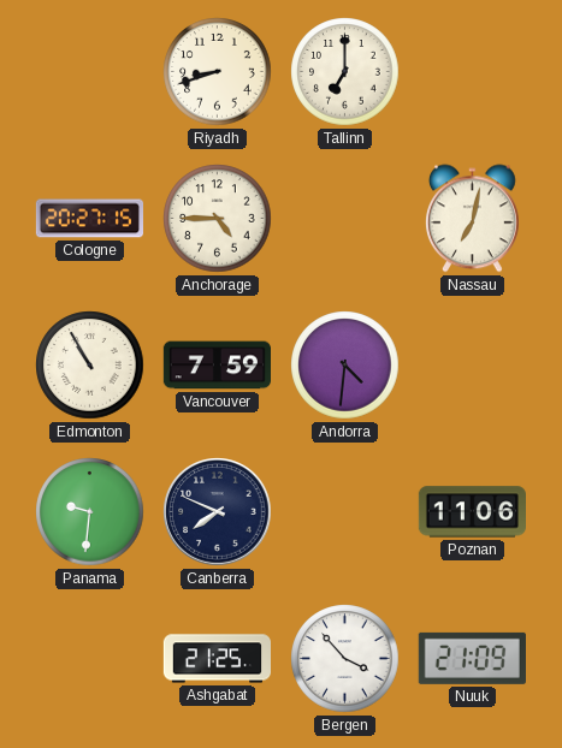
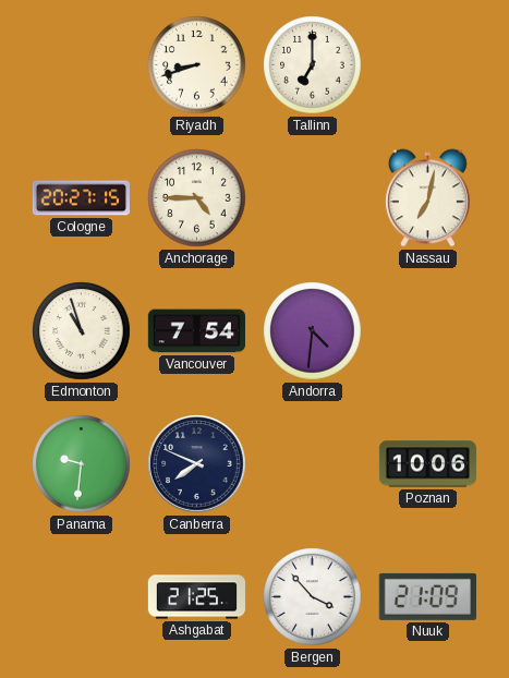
Edmonton: 10:55 -> 10:57 (82, 331)
Vancouver: 7:59 -> 7:54 (196, 331)
Poznan: 11:06 -> 10:06 (427, 464)
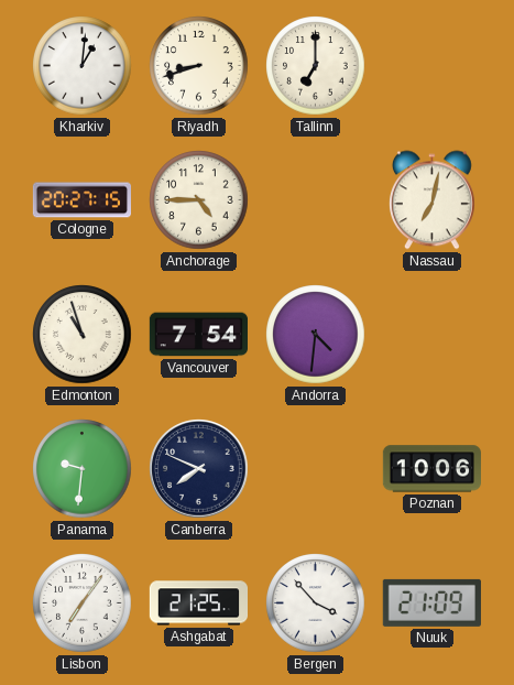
Kharkiv: none -> 1:01 (83, 66)
Lisbon: none -> 7:06 (83, 604)
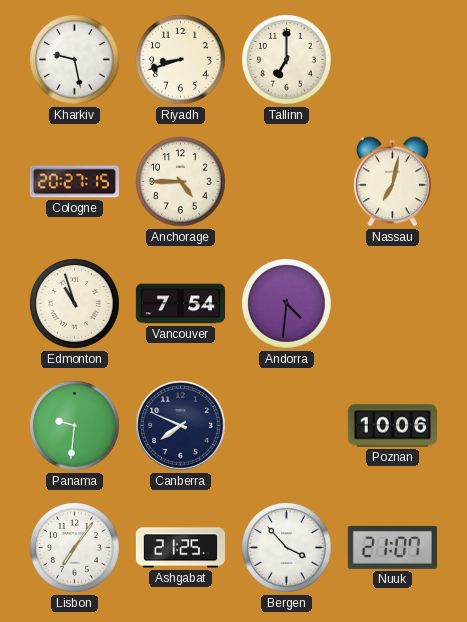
Kharkiv: 1:01 -> 9:28 (75, 60)
Nuuk: 21:09 -> 21:07 (392, 547)
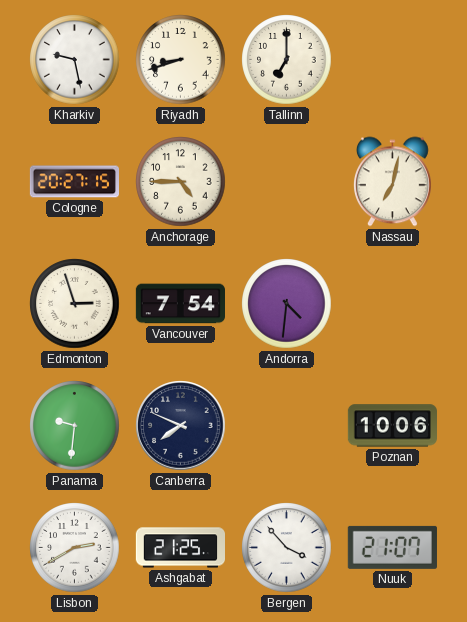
Edmonton: 10:57 -> 2:57 (75, 304)
Lisbon: 7:06 -> 2:40 (75, 548)
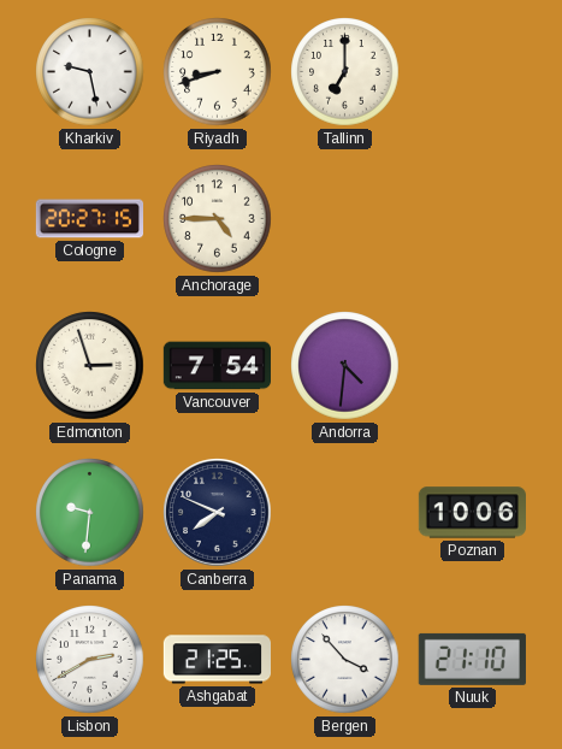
Nassau: 7:02 -> none (392, 182)
Nuuk: 21:07 -> 21:10 (472, 659)
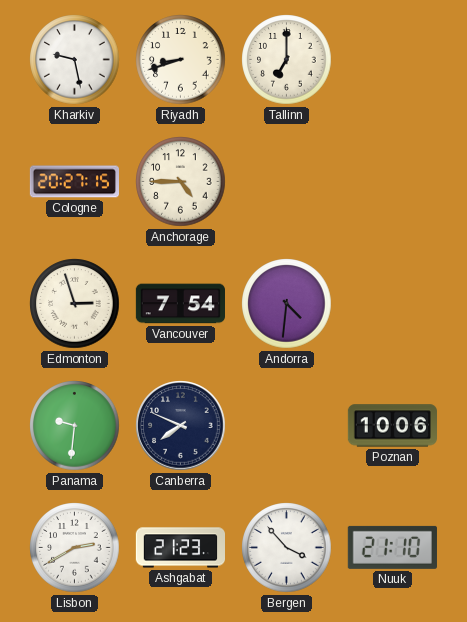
Ashgabat: 21:25 -> 21:23 (180, 548)
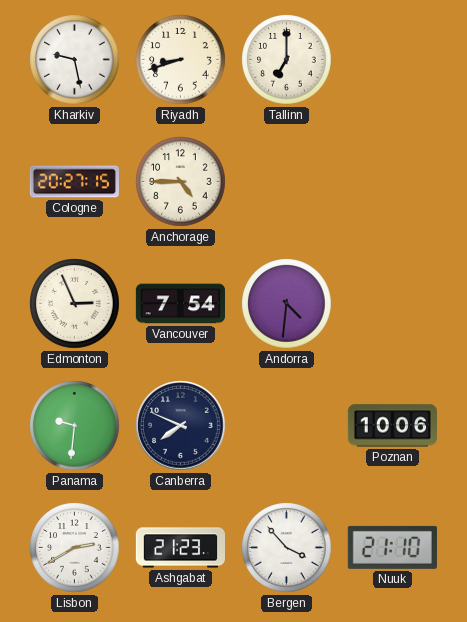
Edmonton: 2:57 -> 2:56 (75, 304)
